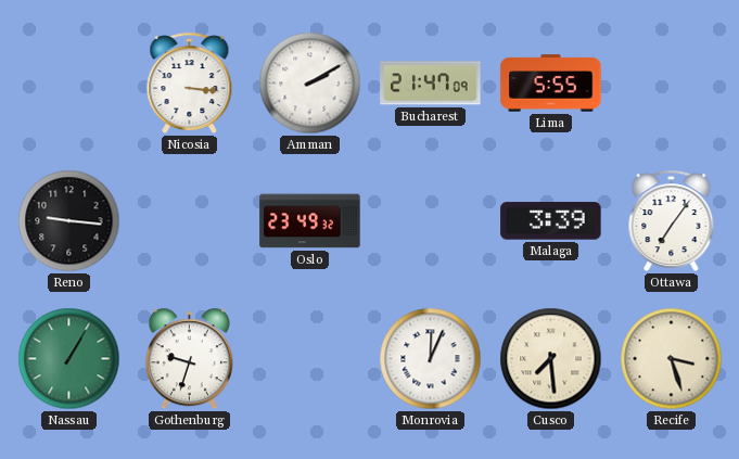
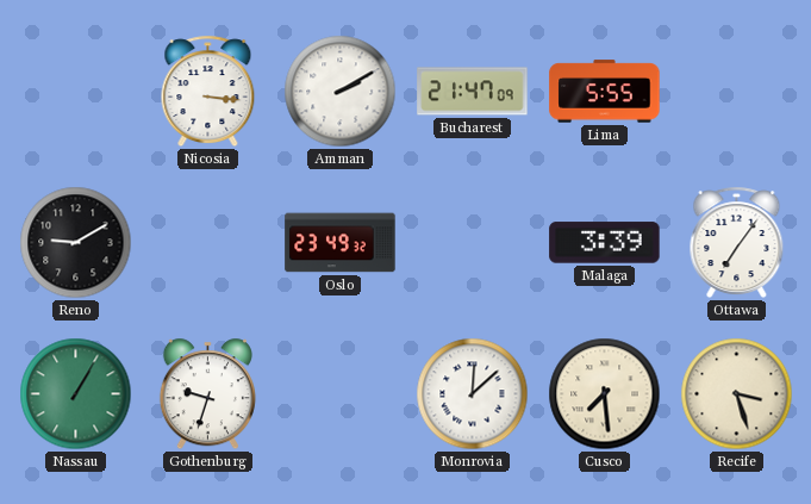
Reno: 9:16 -> 9:10 (76, 243)
Monrovia: 12:04 -> 12:08 (473, 394)
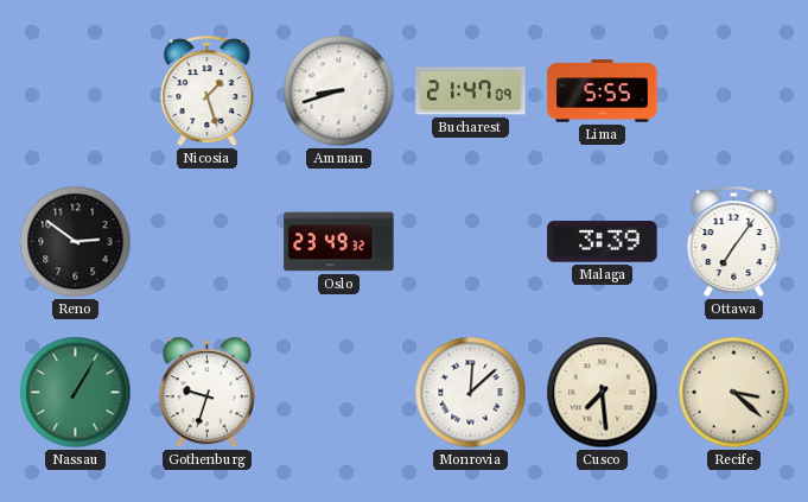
Nicosia: 3:16 -> 1:27 (208, 91)
Amman: 2:10 -> 8:42 (339, 91)
Reno: 9:10 -> 2:51 (76, 242)
Recife: 3:27 -> 3:22 (734, 393)
